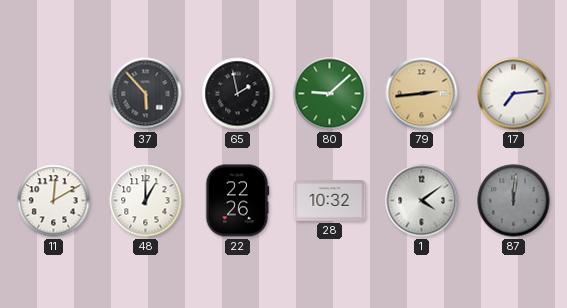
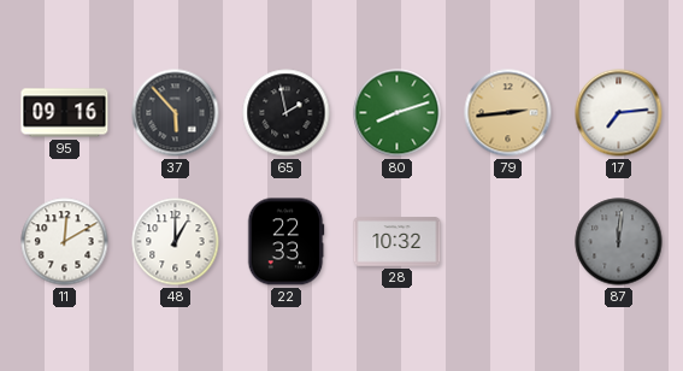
95: none -> 09:16 (65, 113)
80: 9:08 -> 8:12 (398, 113)
22: 22:26 -> 22:33 (285, 242)
1: 4:09 -> none (422, 201)
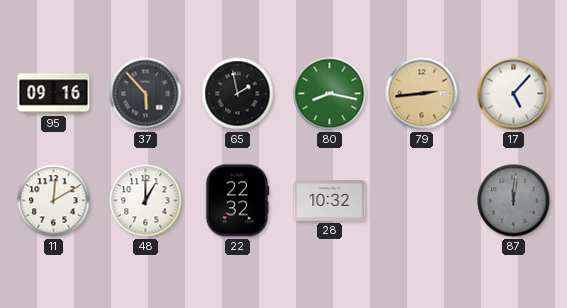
80: 8:12 -> 8:17 (330, 94)
17: 7:14 -> 5:07 (514, 94)
22: 22:33 -> 22:32 (237, 201)
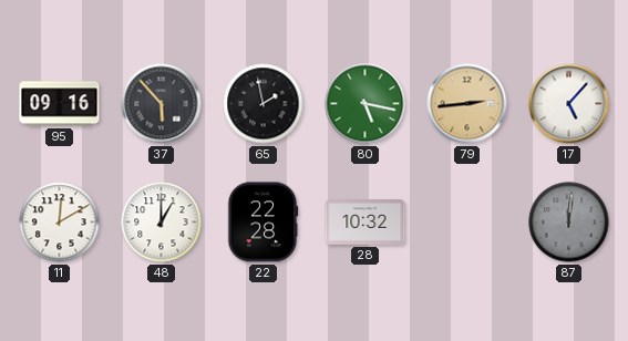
80: 8:17 -> 5:17 (366, 104)
22: 22:32 -> 22:28 (262, 223)
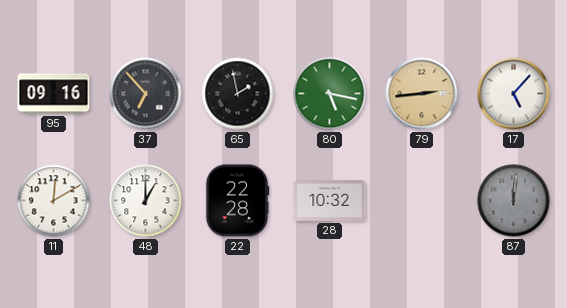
37: 5:53 -> 6:53 (146, 94)
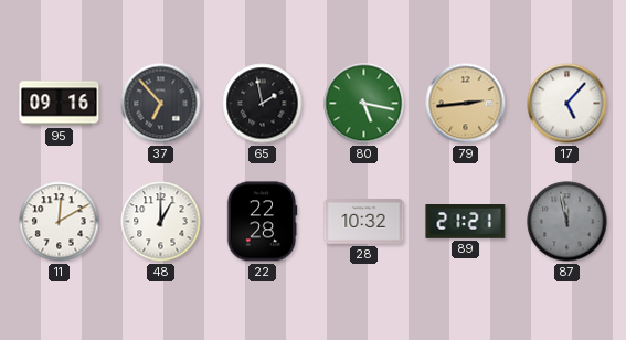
89: none -> 21:21 (466, 222)
87: 12:01 -> 11:58 (567, 222)
